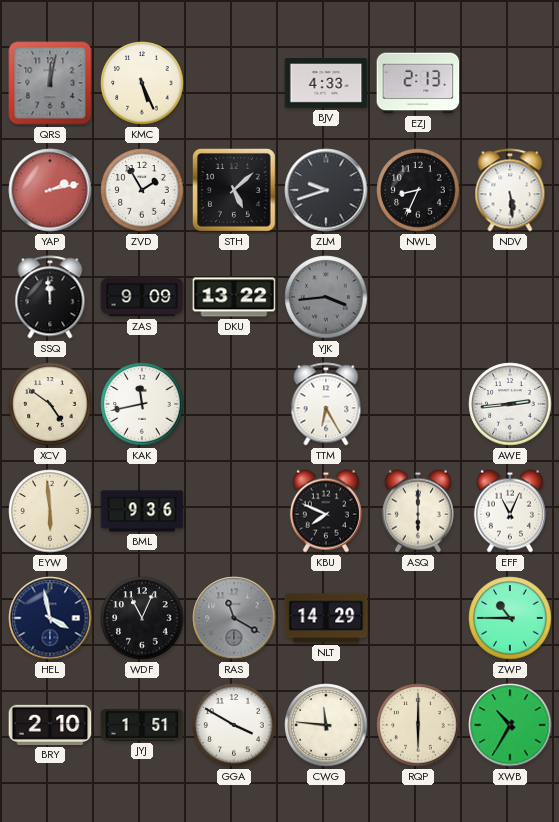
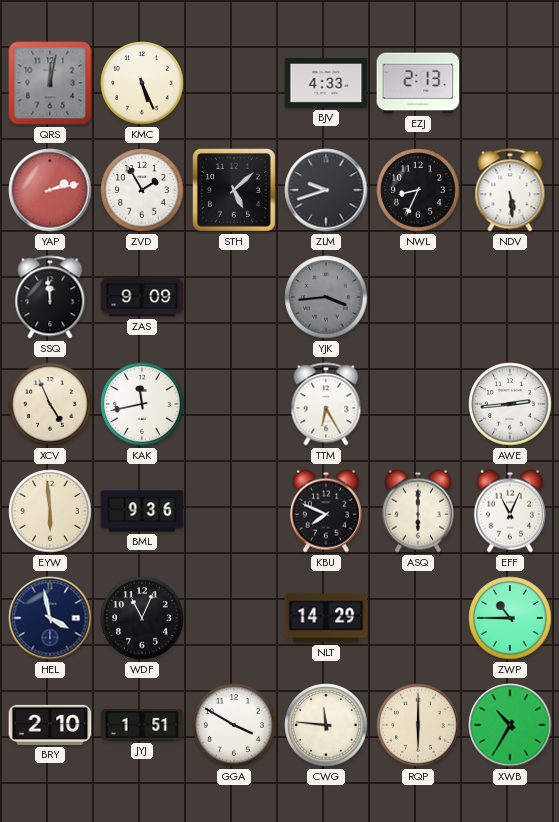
DKU: 13:22 -> none (234, 297)
XCV: 4:51 -> 4:56 (50, 404)
RAS: 11:20 -> none (234, 618)
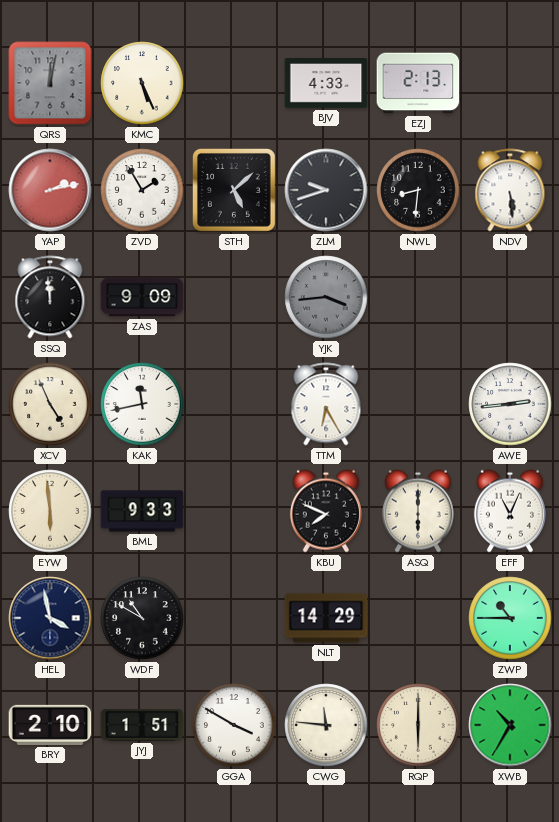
NWL: 8:34 -> 8:31 (418, 190)
BML: 9:36 -> 9:33 (142, 511)
WDF: 11:04 -> 10:50 (142, 618)
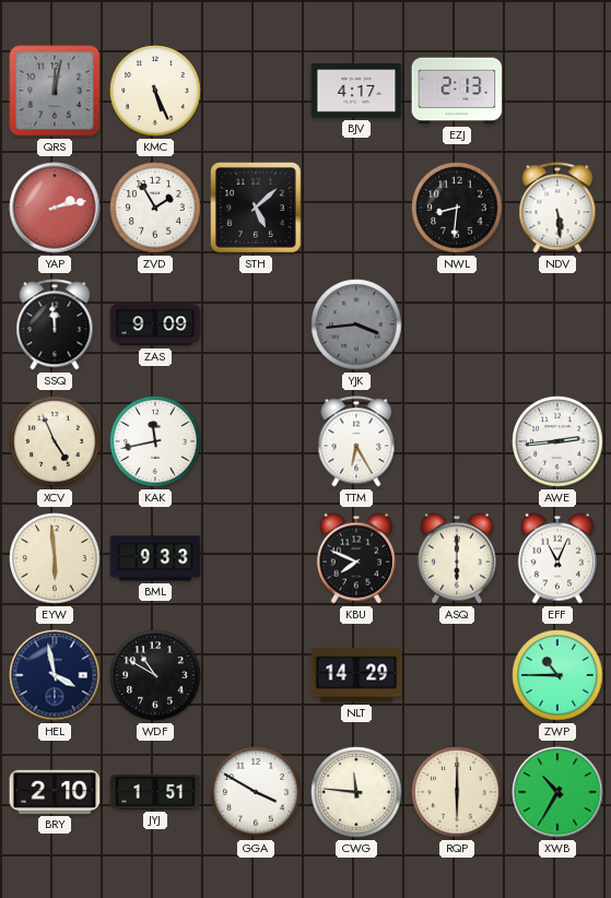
BJV: 4:33 -> 4:17 (356, 92)
ZLM: 9:42 -> none (326, 190)
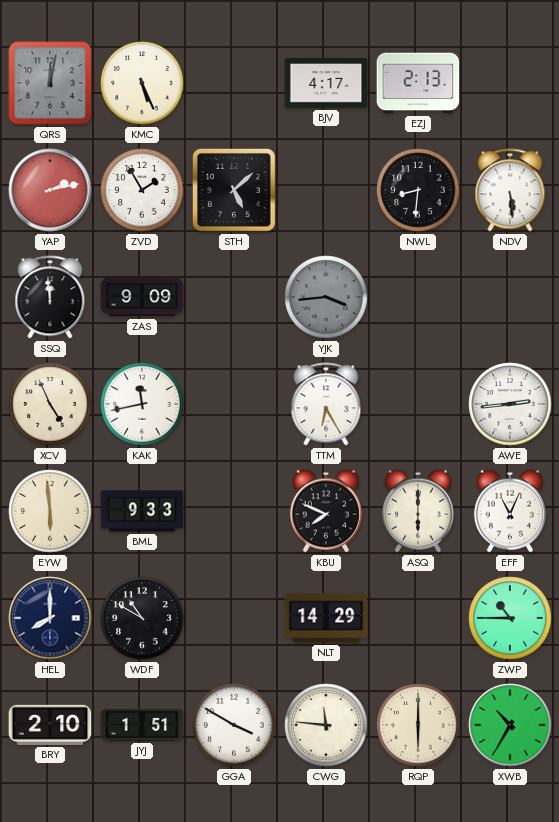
HEL: 3:58 -> 8:00 (50, 618)
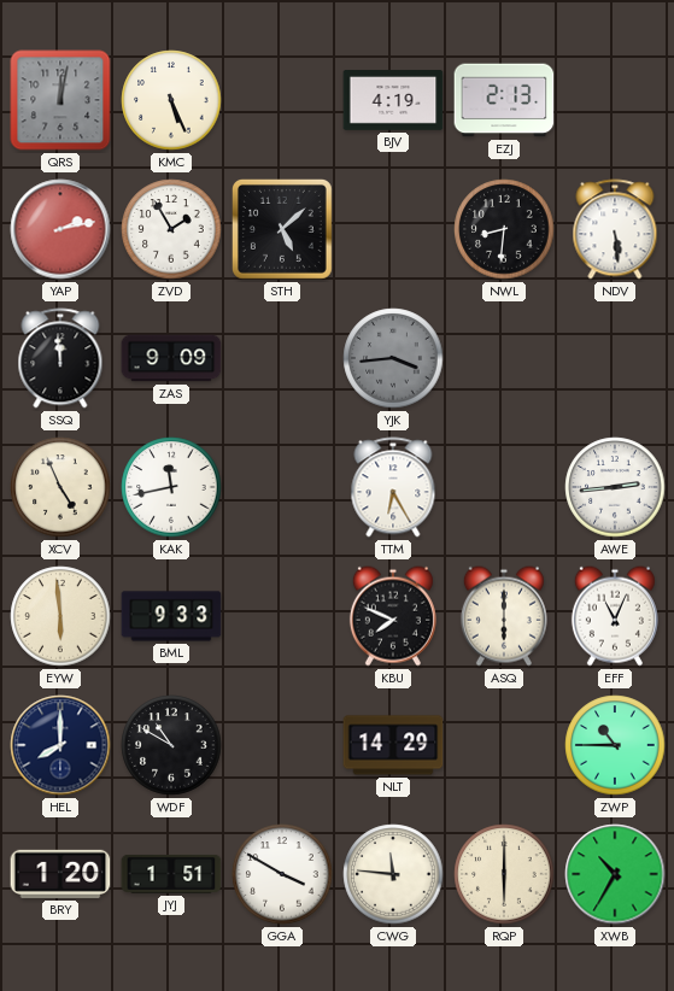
BJV: 4:17 -> 4:19 (393, 101)
BRY: 2:10 -> 1:20 (60, 874)
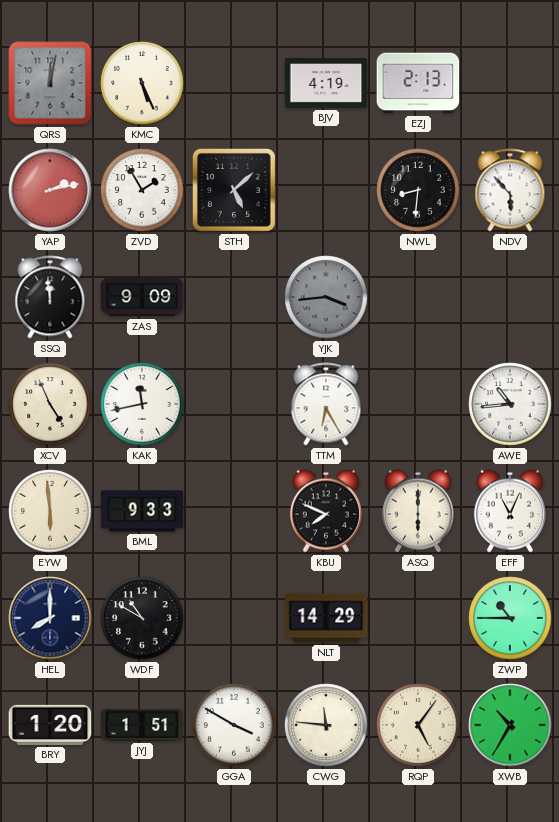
NDV: 5:29 -> 5:53 (510, 190)
AWE: 2:44 -> 10:44 (510, 404)
RQP: 6:00 -> 5:06 (418, 725)
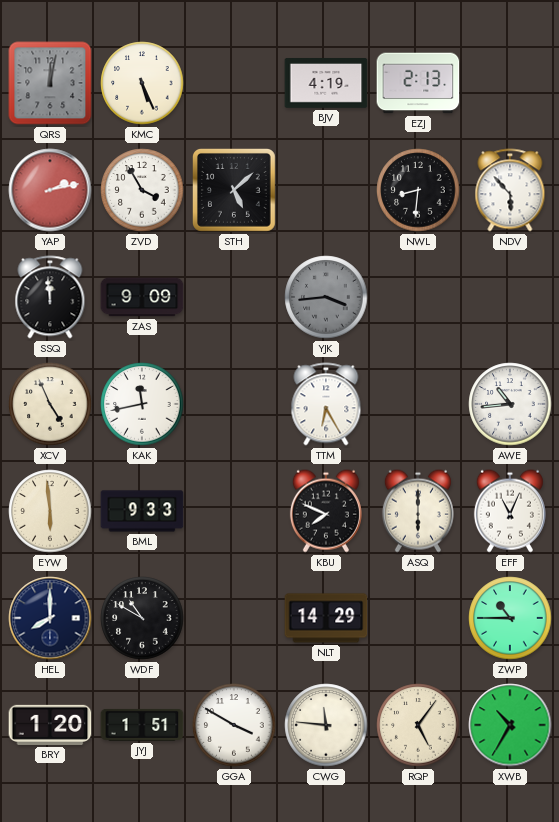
ZVD: 1:55 -> 3:55 (142, 190)
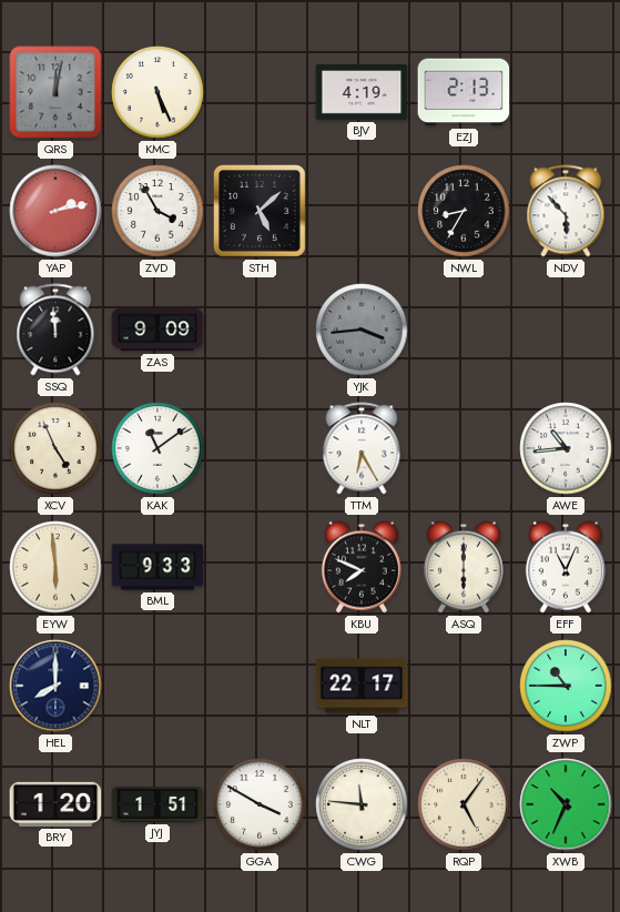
NWL: 8:31 -> 8:35 (464, 211)
KAK: 11:43 -> 11:09 (157, 448)
WDF: 10:50 -> none (142, 618)
NLT: 14:29 -> 22:17 (362, 686)
XWB: 10:35 -> 10:34 (566, 804)
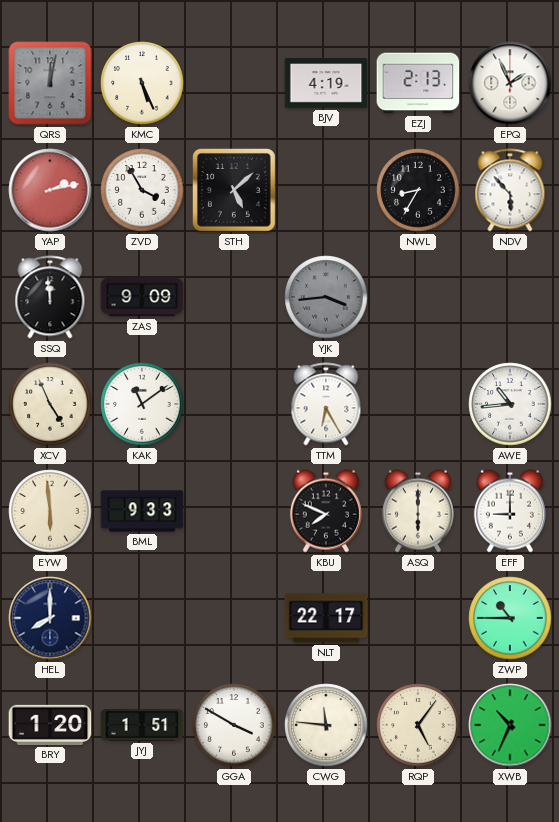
EPQ: none -> 1:56 (510, 83)
EFF: 11:04 -> 9:00 (510, 511)
